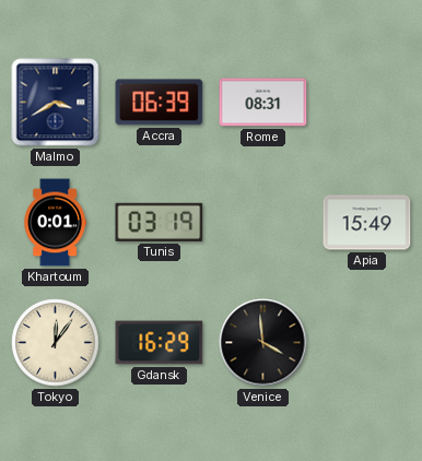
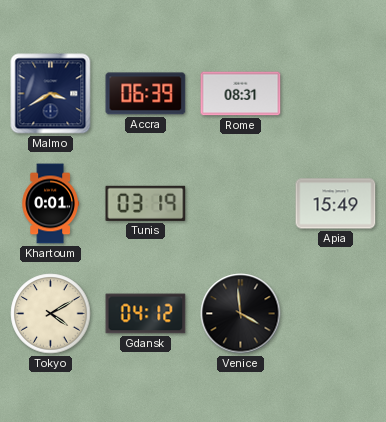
Tokyo: 12:06 -> 4:10 (51, 314)
Gdansk: 16:29 -> 04:12 (146, 314)
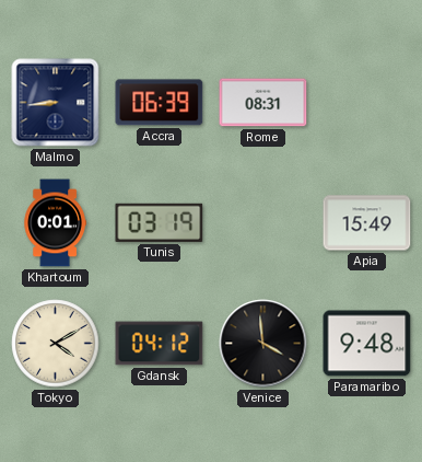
Malmo: 3:40 -> 8:44 (56, 103)
Paramaribo: none -> 9:48 (367, 344)
